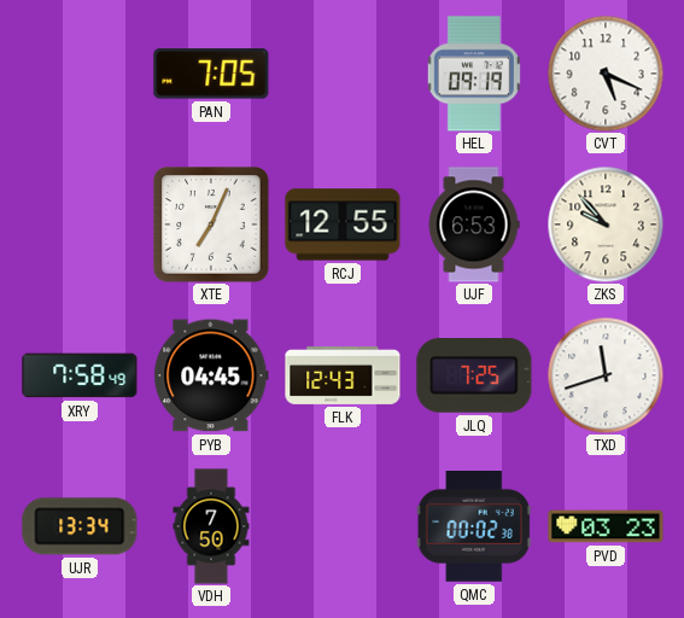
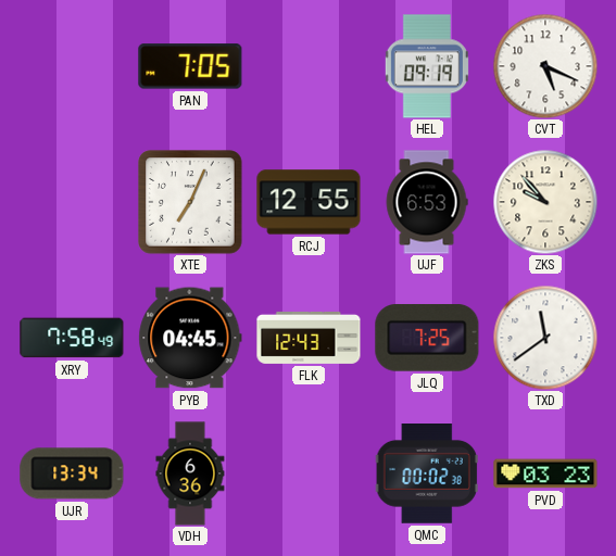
TXD: 11:42 -> 11:39 (545, 338)
VDH: 7:50 -> 6:36 (190, 473)
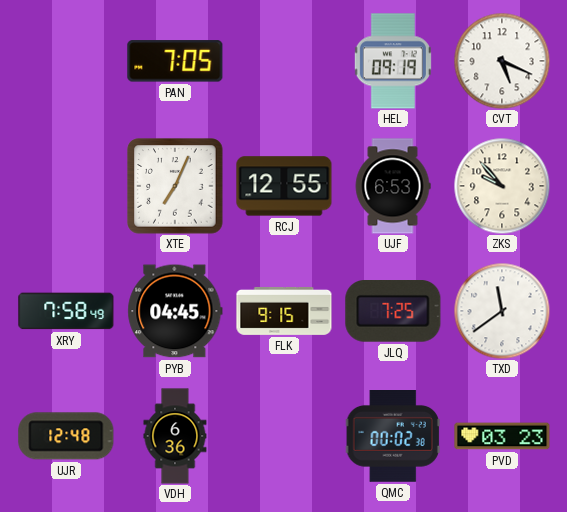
FLK: 12:43 -> 9:15 (284, 311)
UJR: 13:34 -> 12:48 (66, 436)
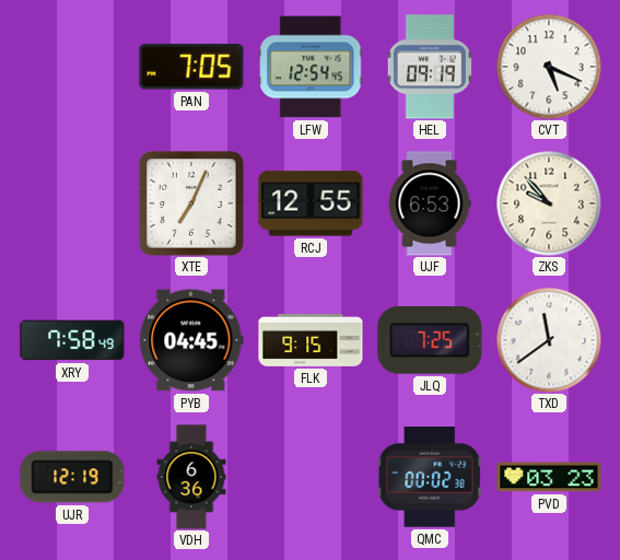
LFW: none -> 12:54 (311, 67)
UJR: 12:48 -> 12:19 (72, 477)
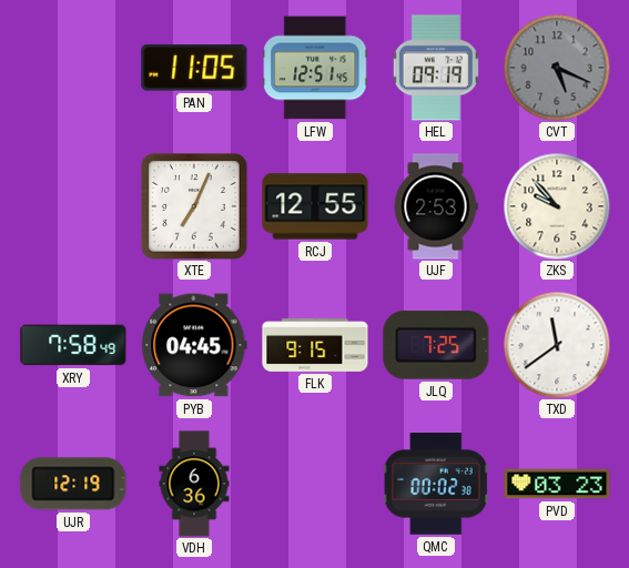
PAN: 7:05 -> 11:05 (194, 68)
LFW: 12:54 -> 12:51 (315, 68)
CVT dial: white -> grey (557, 68)
UJF: 6:53 -> 2:53 (436, 206)
